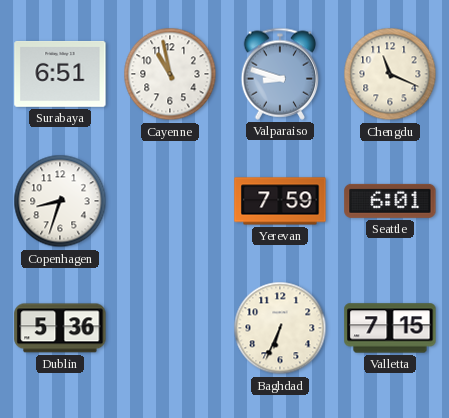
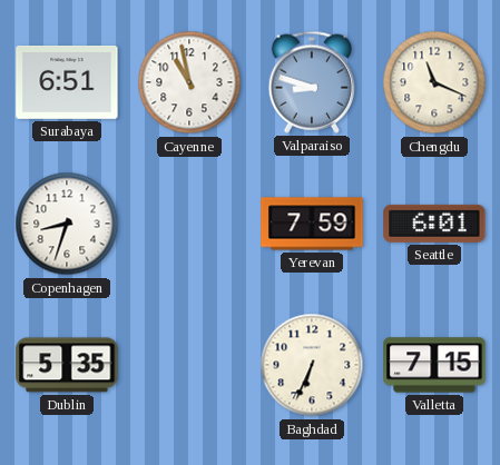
Dublin: 5:36 -> 5:35 (67, 365)
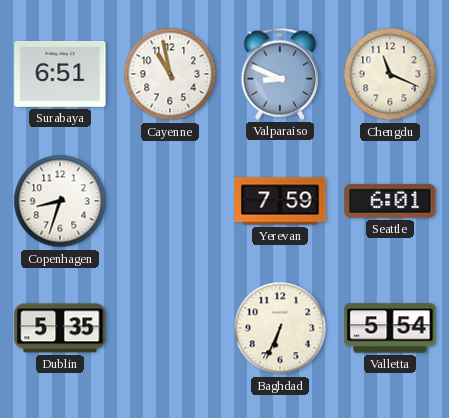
Valparaiso: 8:48 -> 8:49 (280, 74)
Valletta: 7:15 -> 5:54 (390, 328)
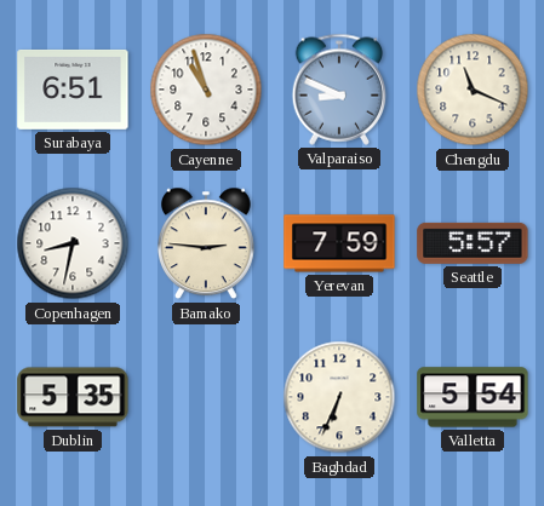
Cayenne: 10:58 -> 10:57 (206, 90)
Copenhagen: 8:33 -> 8:32 (73, 243)
Bamako: none -> 2:46 (206, 243)
Seattle: 6:01 -> 5:57 (473, 243)
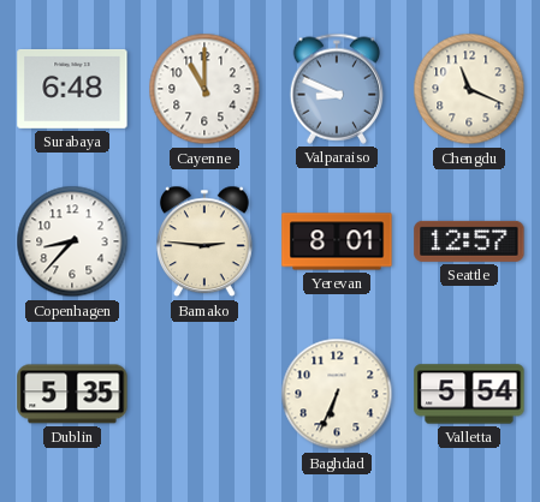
Surabaya: 6:51 -> 6:48 (72, 89)
Cayenne: 10:57 -> 11:00 (204, 89)
Copenhagen: 8:32 -> 8:37 (72, 241)
Yerevan: 7:59 -> 8:01 (337, 241)
Seattle: 5:57 -> 12:57 (469, 241)
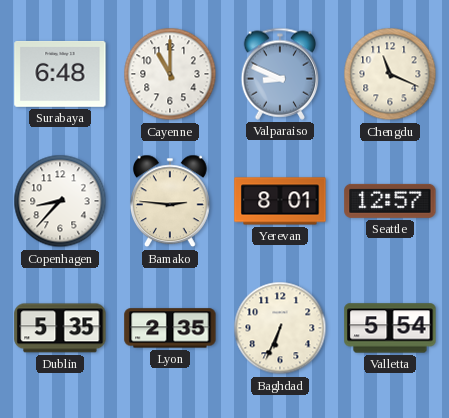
Lyon: none -> 2:35 (170, 328)
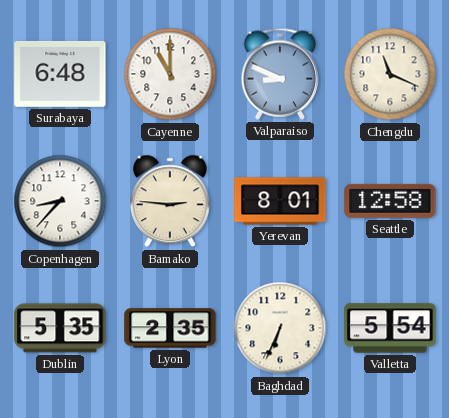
Seattle: 12:57 -> 12:58 (390, 201)
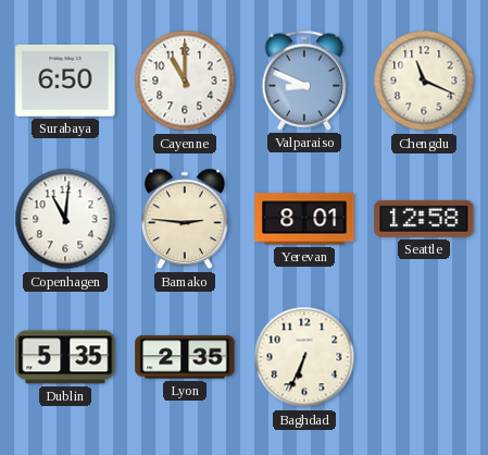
Surabaya: 6:48 -> 6:50 (65, 81)
Copenhagen: 8:37 -> 11:01 (65, 219)
Valletta: 5:54 -> none (390, 328)
